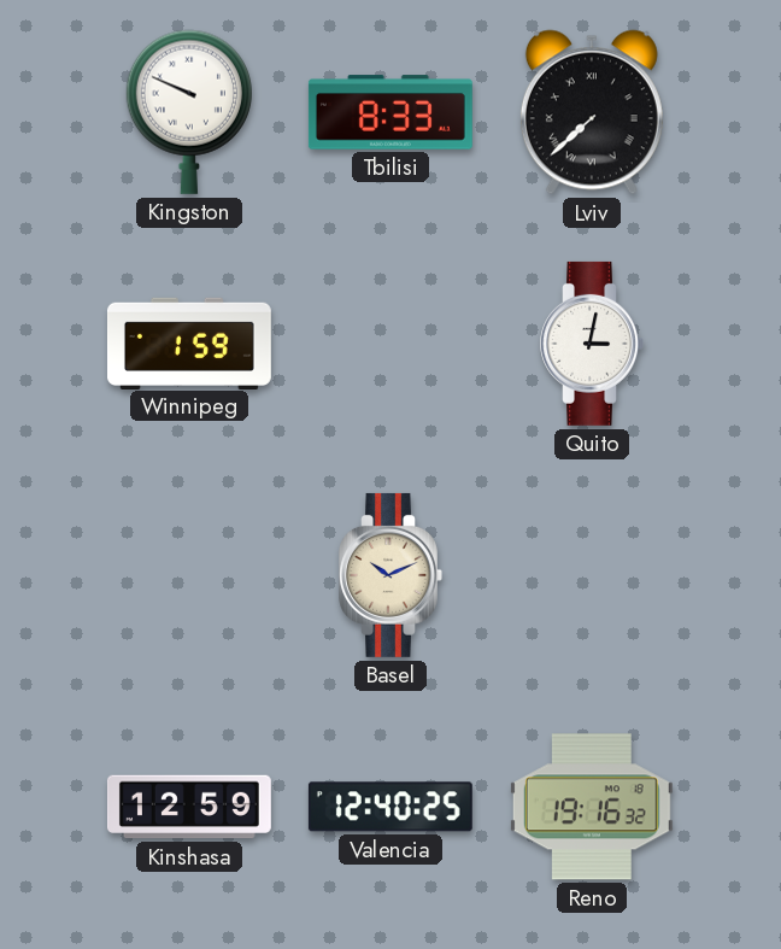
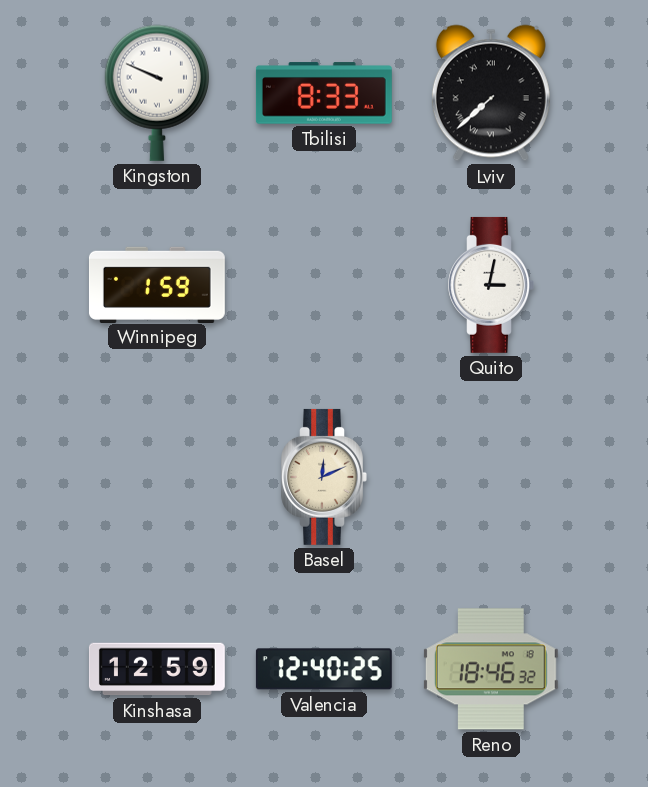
Basel: 10:11 -> 12:11 (324, 477)
Reno: 19:16 -> 18:46 (491, 669)
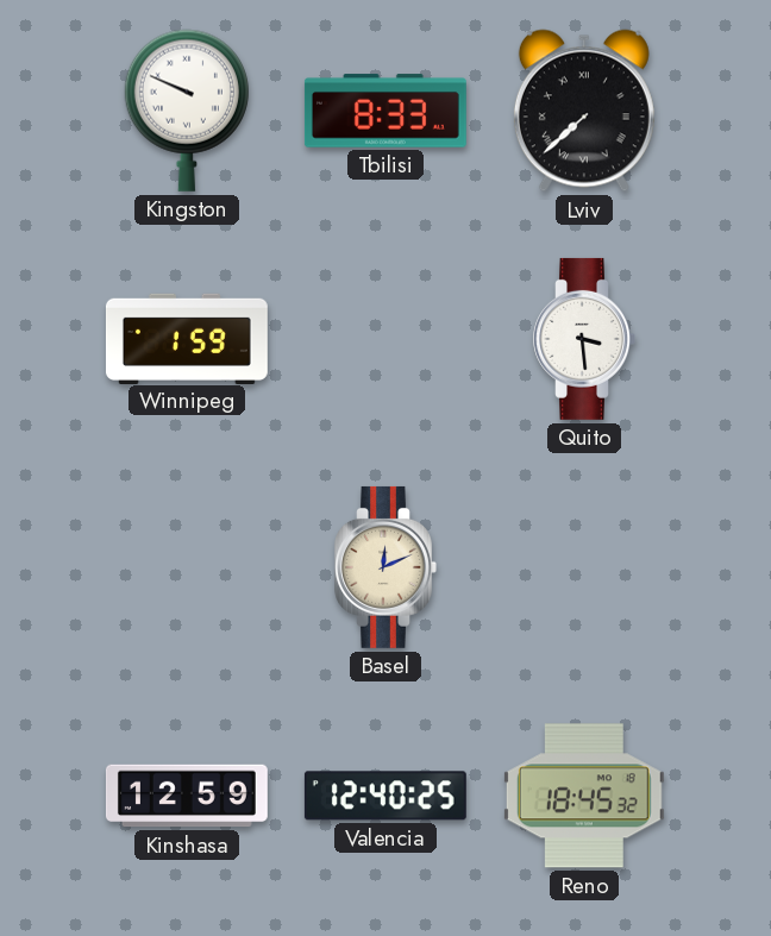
Quito: 3:02 -> 3:29 (584, 339)
Reno: 18:46 -> 18:45 (584, 796)
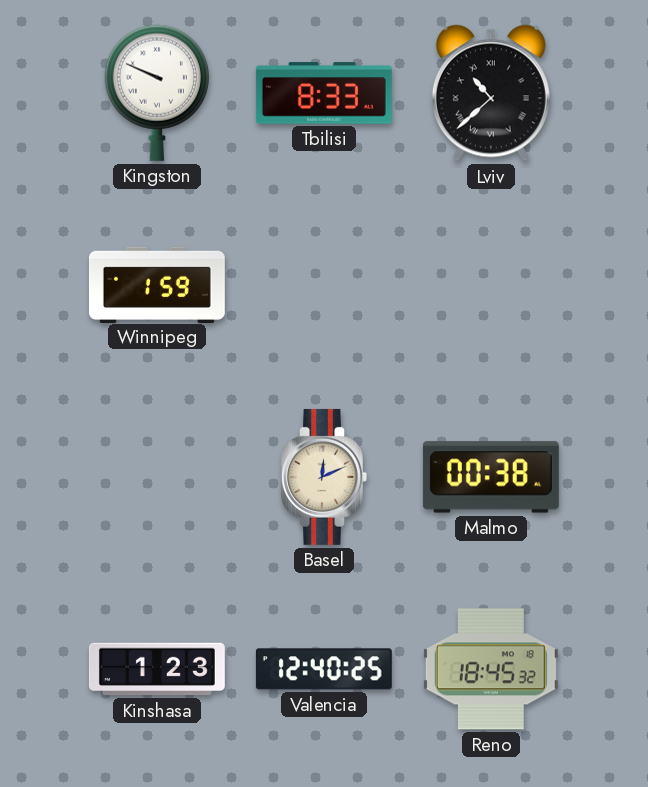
Lviv: 7:38 -> 10:38 (491, 93)
Quito: 3:29 -> none (584, 339)
Malmo: none -> 00:38 (491, 477)
Kinshasa: 12:59 -> 1:23 (157, 669)
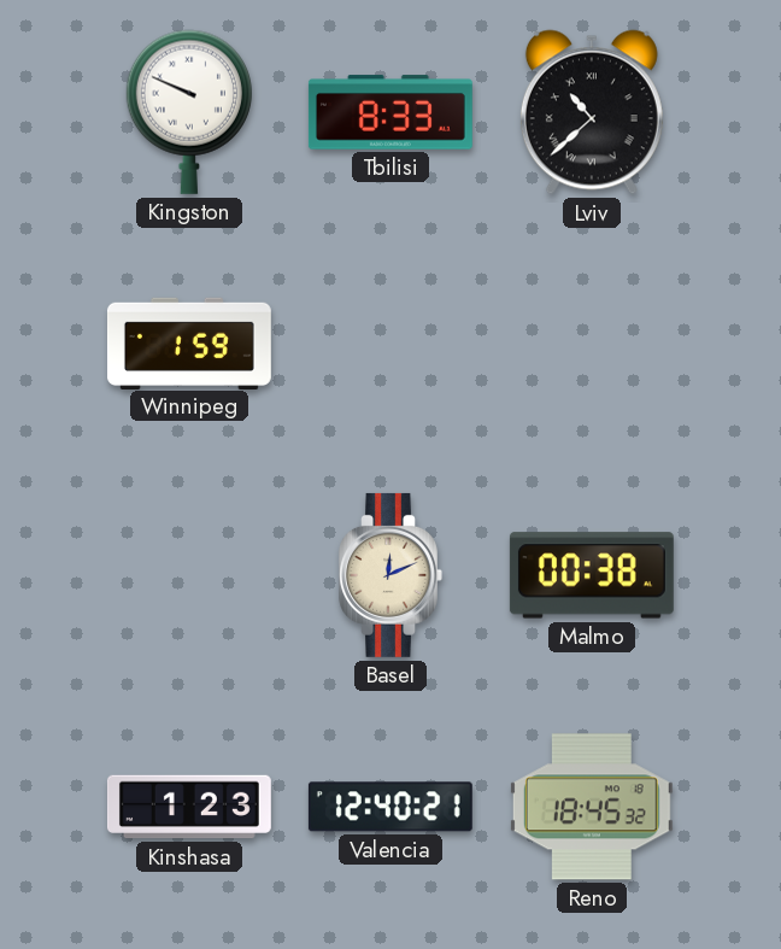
Valencia: 12:40:25 -> 12:40:21 (390, 807)
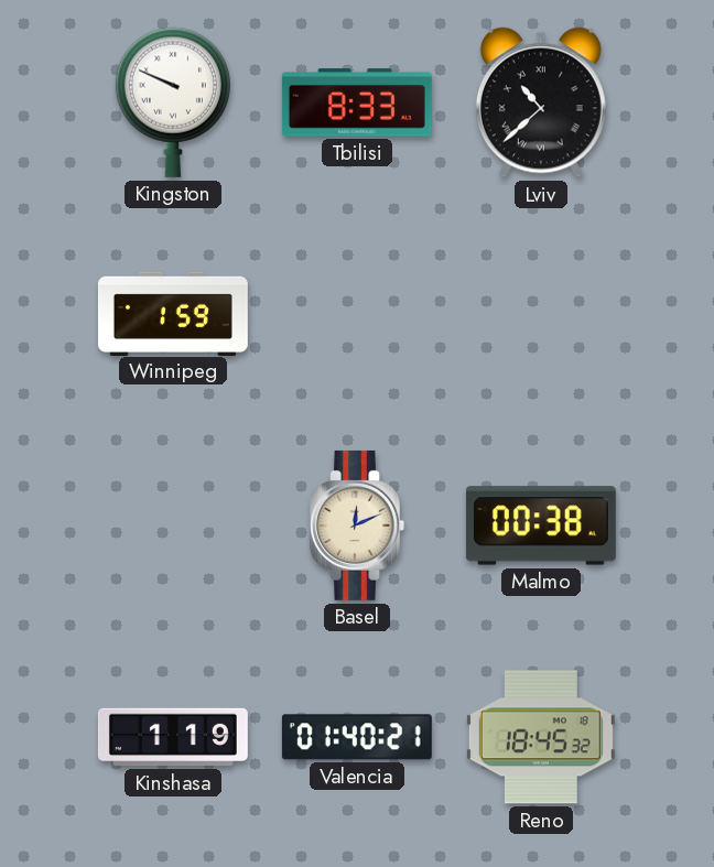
Kinshasa: 1:23 -> 1:19 (173, 737)
Valencia: 12:40 -> 01:40 (357, 737)
